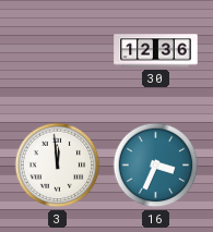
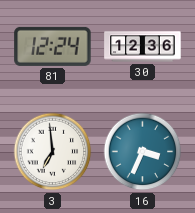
81: none -> 12:24 (53, 46)
3: 11:59 -> 6:59 (53, 152)
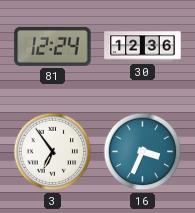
3: 6:59 -> 6:54 (53, 152)
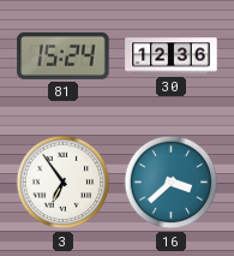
81: 12:24 -> 15:24 (64, 55)
16: 3:34 -> 3:38 (172, 183)
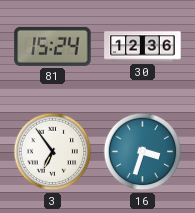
16: 3:38 -> 3:33 (143, 152)
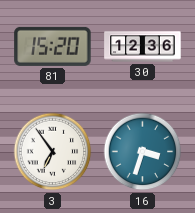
81: 15:24 -> 15:20 (53, 46)
